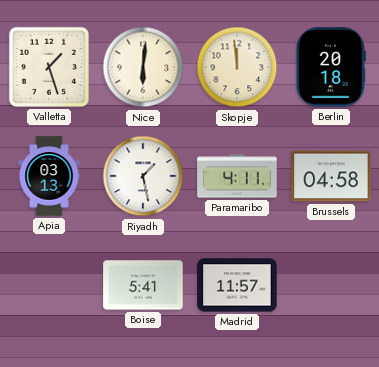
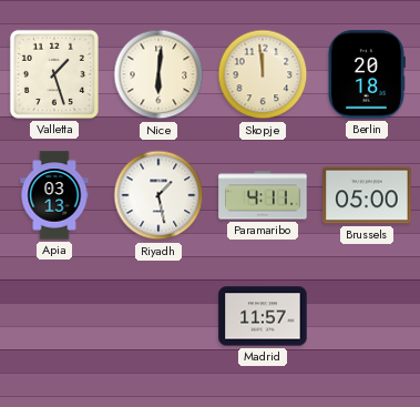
Brussels: 04:58 -> 05:00 (367, 195)
Boise: 5:41 -> none (143, 285)
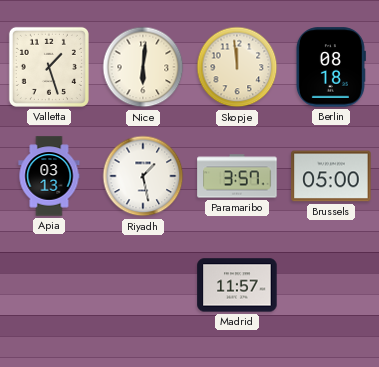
Berlin: 20:18 -> 08:18 (330, 67)
Paramaribo: 4:11 -> 3:57 (237, 176)
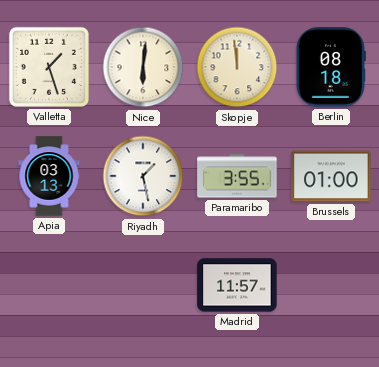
Paramaribo: 3:57 -> 3:55 (237, 176)
Brussels: 05:00 -> 01:00 (331, 176)
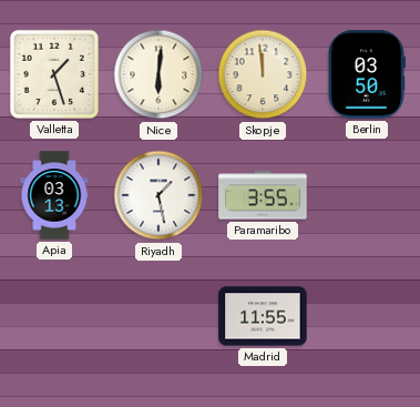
Berlin: 08:18 -> 03:50 (366, 74)
Brussels: 01:00 -> none (331, 176)
Madrid: 11:57 -> 11:55 (263, 316)
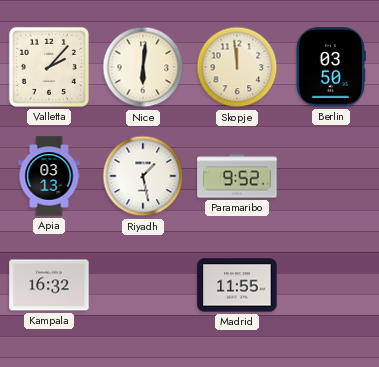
Valletta: 1:27 -> 2:07 (49, 67)
Paramaribo: 3:55 -> 9:52 (237, 176)
Kampala: none -> 16:32 (49, 285)
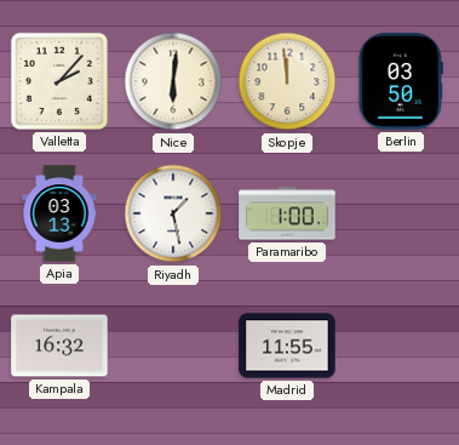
Paramaribo: 9:52 -> 1:00 (287, 213)
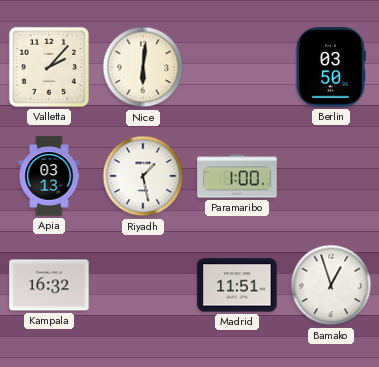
Skopje: 11:59 -> none (287, 81)
Madrid: 11:55 -> 11:51 (237, 285)
Bamako: none -> 12:57 (331, 285)
